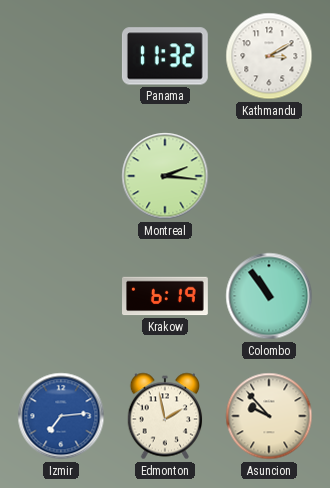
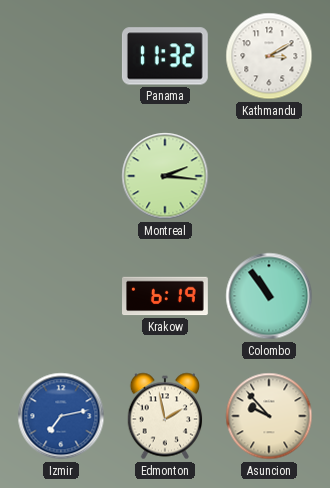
Izmir: 7:14 -> 7:13 (61, 416)
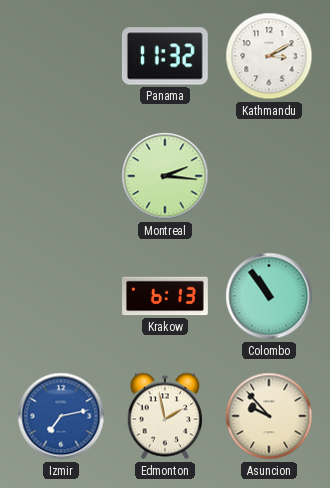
Krakow: 6:19 -> 6:13 (166, 296)
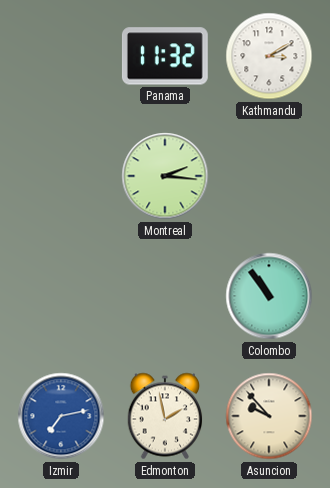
Krakow: 6:13 -> none (166, 296)
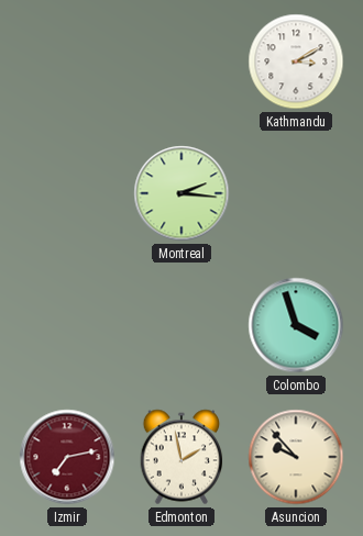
Panama: 11:32 -> none (165, 56)
Colombo: 10:54 -> 3:57 (296, 325)
Izmir dial: blue -> burgundy (67, 457)
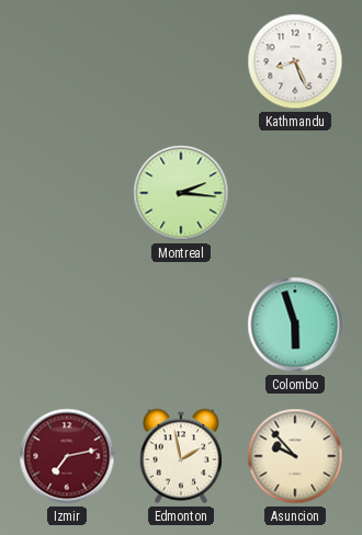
Kathmandu: 3:10 -> 8:26 (295, 61)
Colombo: 3:57 -> 5:57 (295, 325)
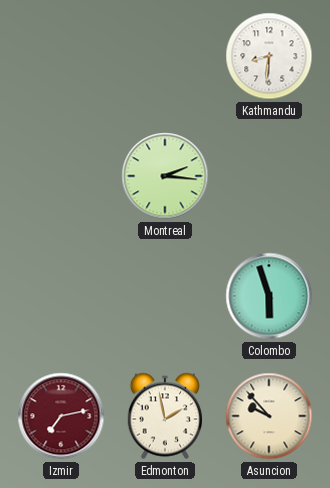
Kathmandu: 8:26 -> 8:31 (269, 56)
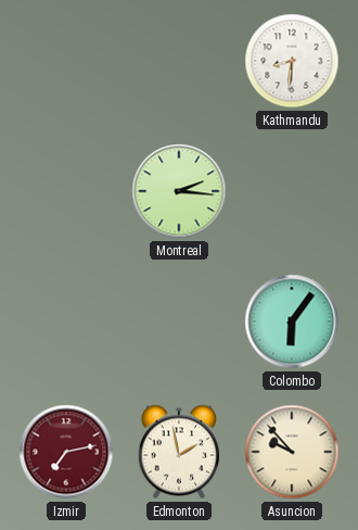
Colombo: 5:57 -> 6:06 (292, 321)
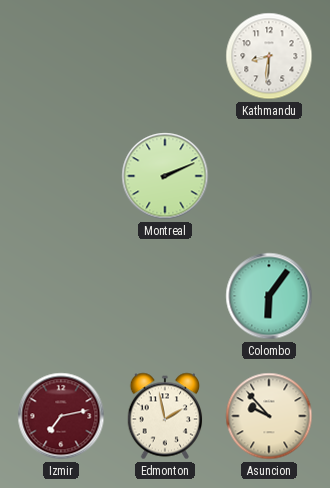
Montreal: 2:16 -> 2:11 (165, 176)
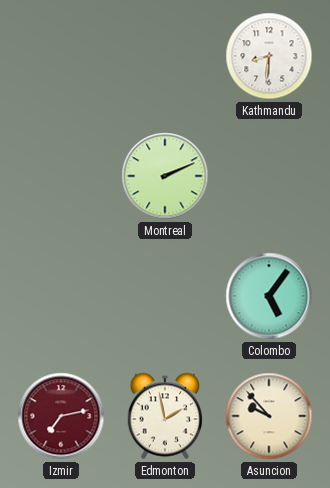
Colombo: 6:06 -> 5:06 (269, 296)
